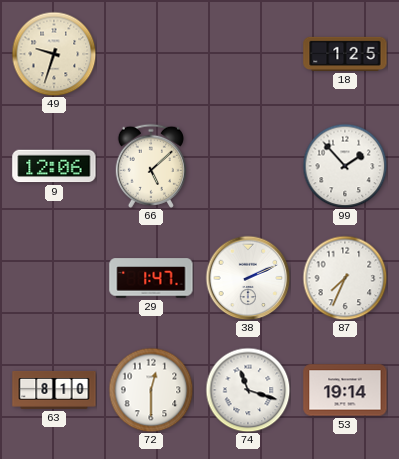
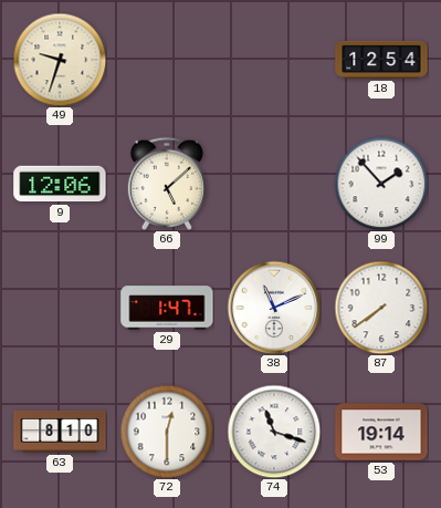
18: 1:25 -> 12:54 (381, 60)
38: 2:11 -> 11:11 (274, 308)
87: 7:34 -> 7:39 (381, 308)
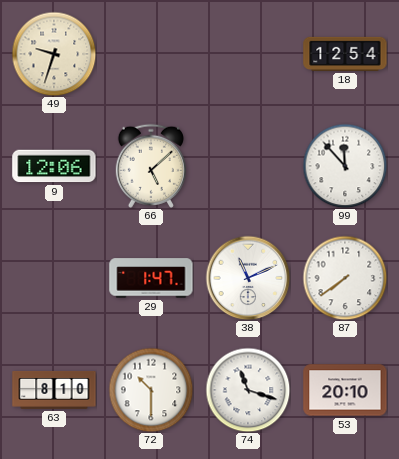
99: 1:53 -> 11:53 (345, 166)
72: 12:30 -> 10:30 (151, 390)
53: 19:14 -> 20:10 (345, 390)
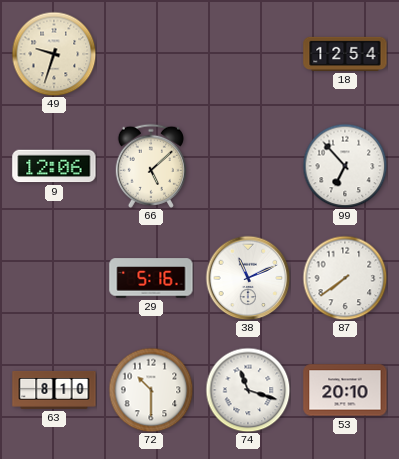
99: 11:53 -> 6:53 (345, 166)
29: 1:47 -> 5:16 (151, 278)
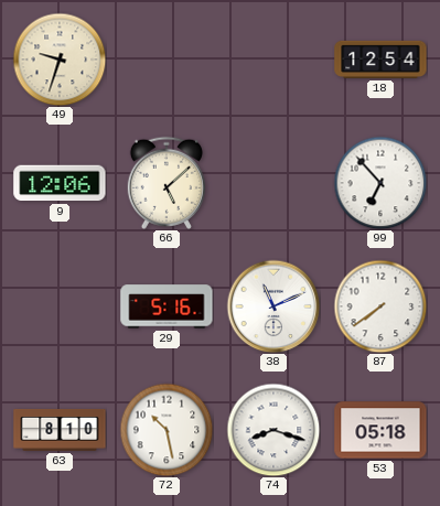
72: 10:30 -> 10:28 (167, 430)
74: 11:18 -> 8:18 (273, 430)
53: 20:10 -> 05:18 (380, 430)
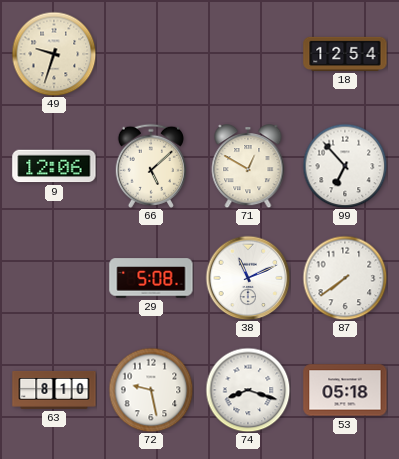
71: none -> 12:50 (248, 167)
29: 5:16 -> 5:08 (151, 278)
72: 10:28 -> 9:28 (151, 390)
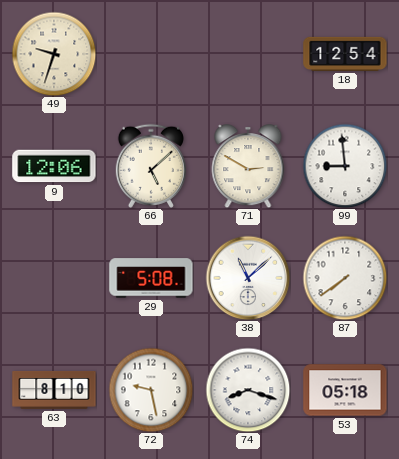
71: 12:50 -> 2:50 (248, 167)
99: 6:53 -> 8:59 (345, 166)
38: 11:11 -> 11:08 (248, 278)
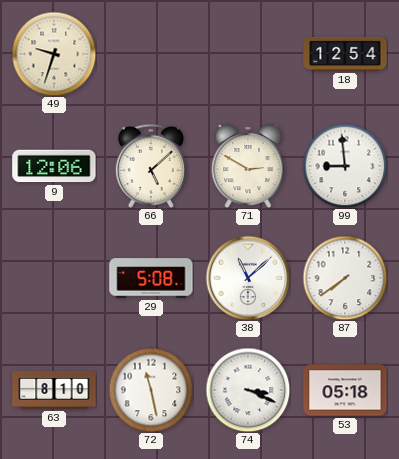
72: 9:28 -> 11:28 (151, 390)
74: 8:18 -> 3:19 (248, 390)
